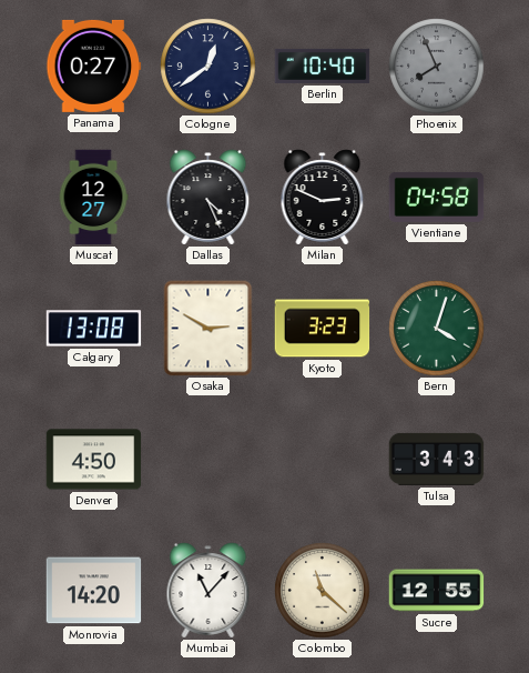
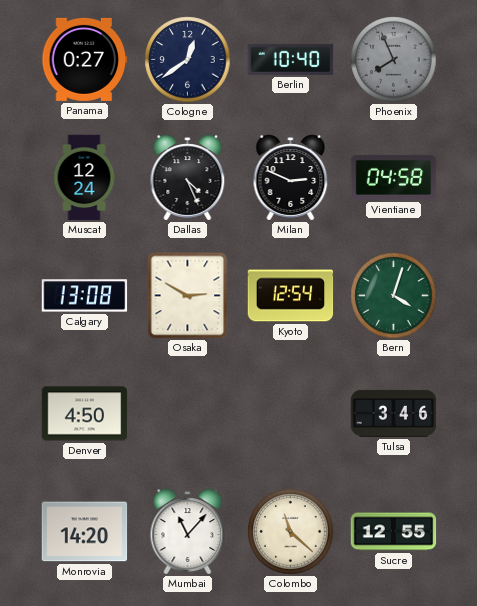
Muscat: 12:27 -> 12:24 (84, 178)
Kyoto: 3:23 -> 12:54 (291, 296)
Tulsa: 3:43 -> 3:46 (394, 413)
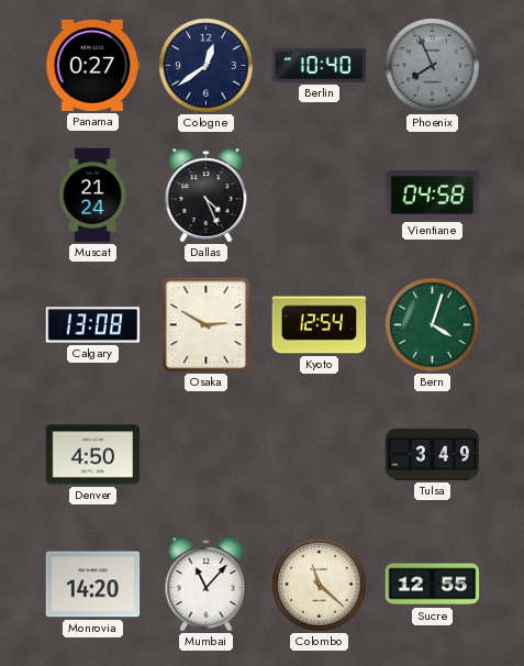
Muscat: 12:24 -> 21:24 (92, 196)
Milan: 2:49 -> none (291, 178)
Tulsa: 3:46 -> 3:49 (433, 454)
